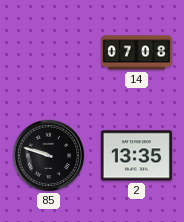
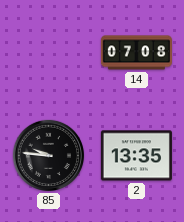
85: 9:48 -> 9:46 (48, 155)
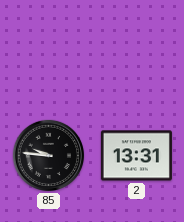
14: 07:08 -> none (136, 53)
2: 13:35 -> 13:31 (136, 156)
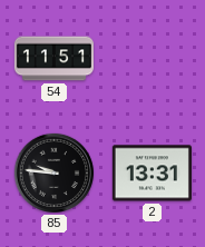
54: none -> 11:51 (53, 59)
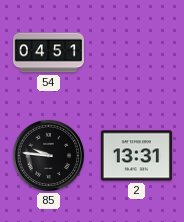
54: 11:51 -> 04:51 (48, 53)
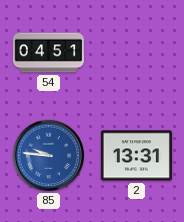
85 dial: black -> blue (48, 155)
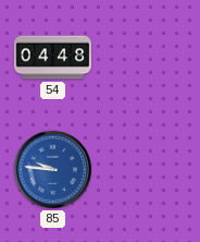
54: 04:51 -> 04:48 (52, 58)
2: 13:31 -> none (136, 156)
